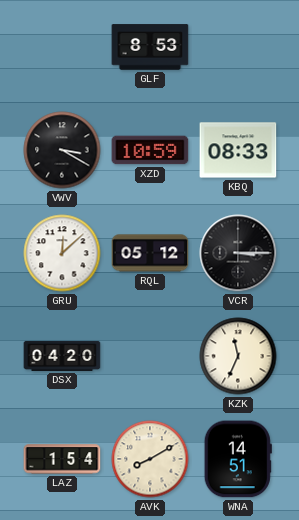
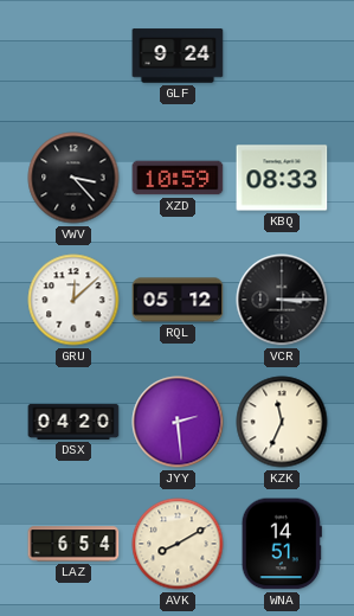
GLF: 8:53 -> 9:24 (178, 56)
VWV: 3:20 -> 3:23 (73, 178)
JYY: none -> 2:29 (178, 422)
LAZ: 1:54 -> 6:54 (73, 544)
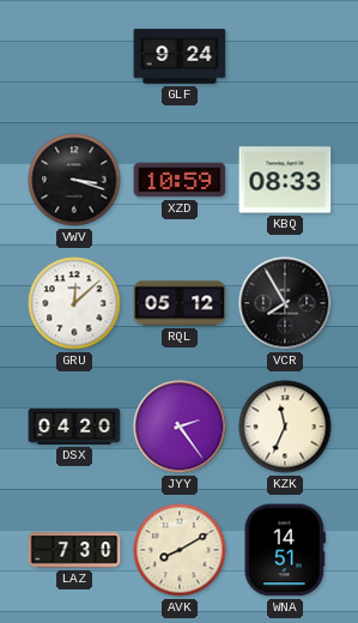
VWV: 3:23 -> 3:18 (74, 180)
VCR: 3:15 -> 7:55 (285, 303)
JYY: 2:29 -> 2:24 (180, 427)
LAZ: 6:54 -> 7:30 (74, 550)
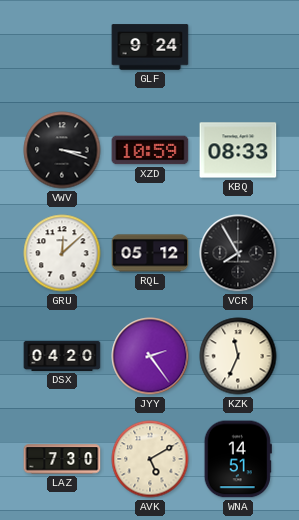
AVK: 8:10 -> 5:10 (150, 459)
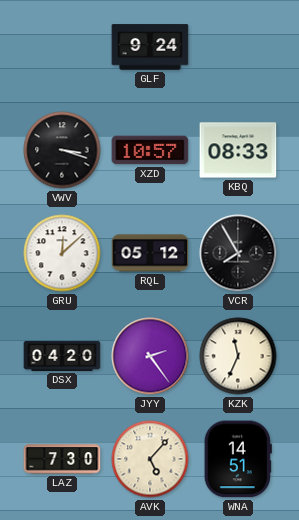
XZD: 10:59 -> 10:57 (150, 150)
AVK: 5:10 -> 5:07 (150, 459)
